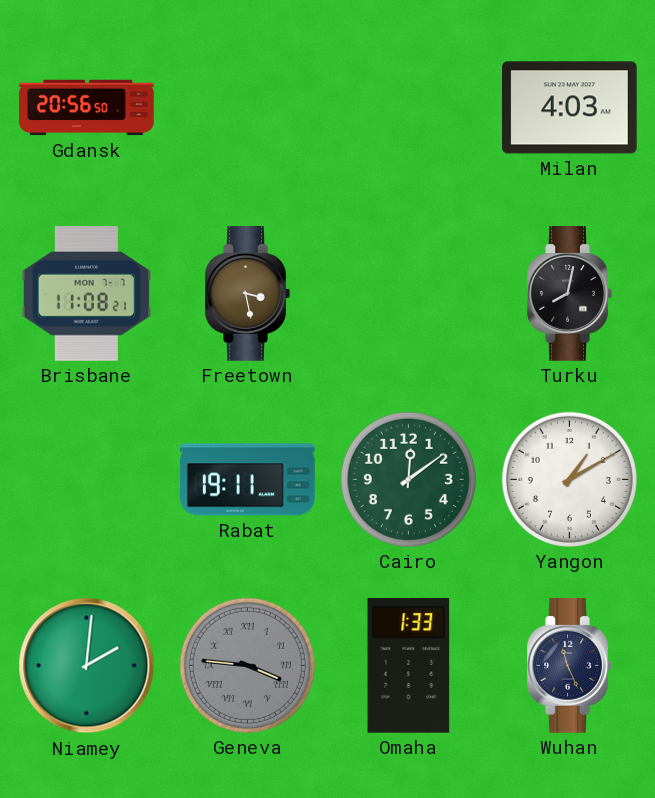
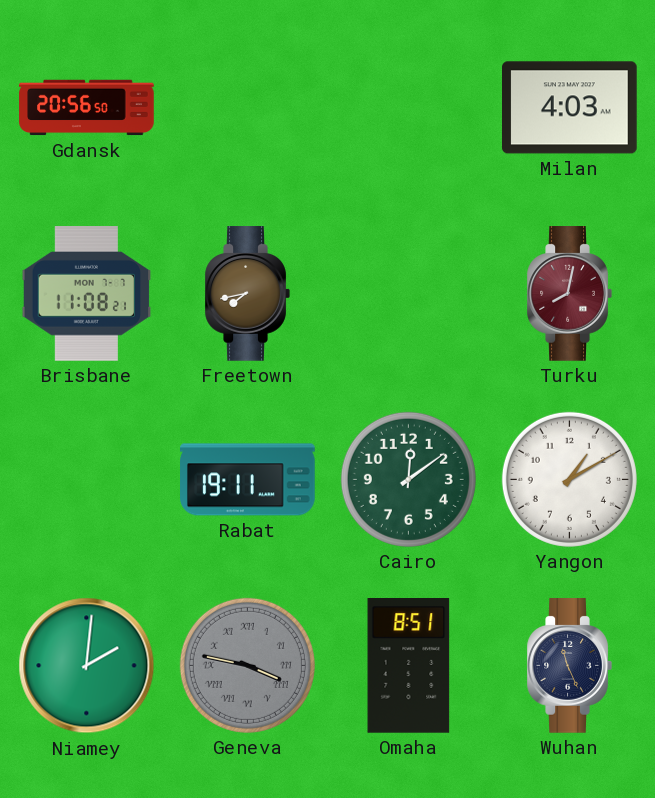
Freetown: 3:28 -> 7:43 (247, 294)
Turku dial: black -> burgundy (569, 294)
Geneva: 3:46 -> 3:47 (247, 665)
Omaha: 1:33 -> 8:51 (409, 666)
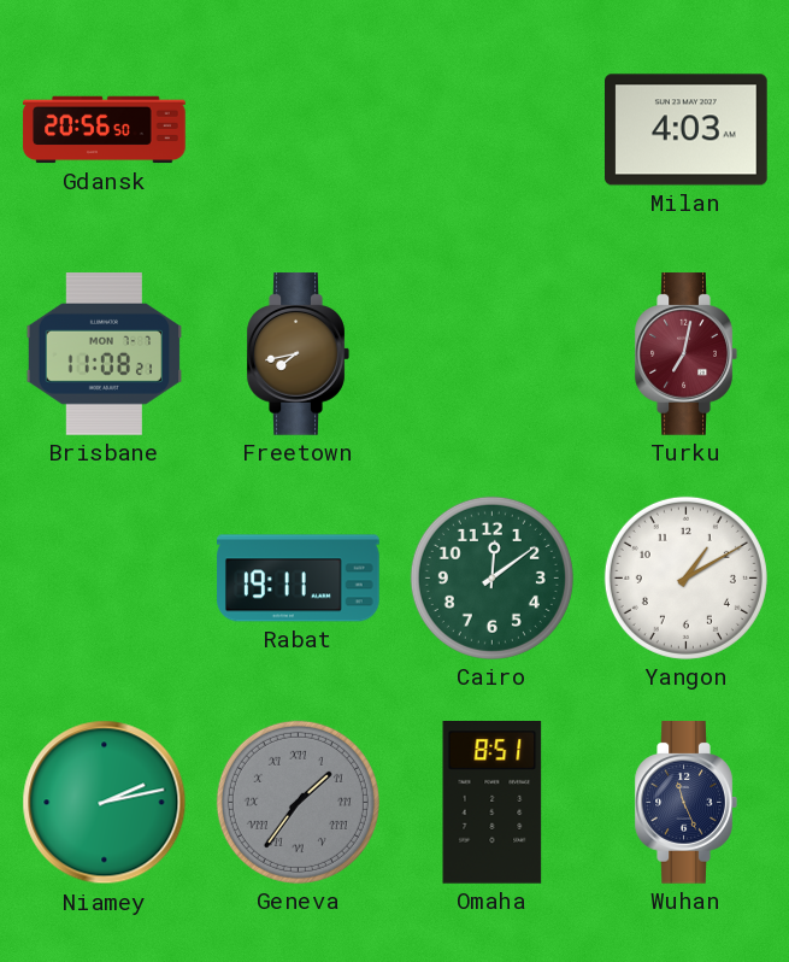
Turku: 8:02 -> 7:02 (685, 354)
Niamey: 2:01 -> 2:13 (105, 803)
Geneva: 3:47 -> 1:36 (298, 802)
